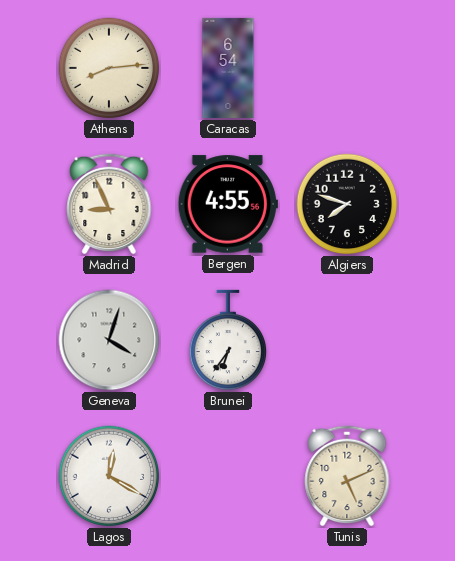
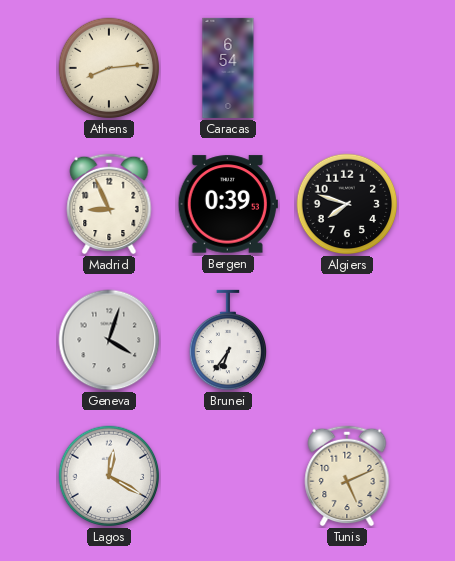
Bergen: 4:55 -> 0:39 (228, 204)
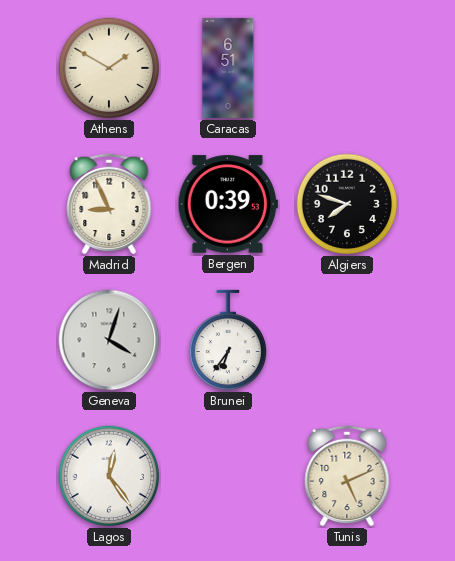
Athens: 8:14 -> 1:50 (109, 68)
Caracas: 6:54 -> 6:51 (228, 68)
Lagos: 12:20 -> 12:24 (109, 476)
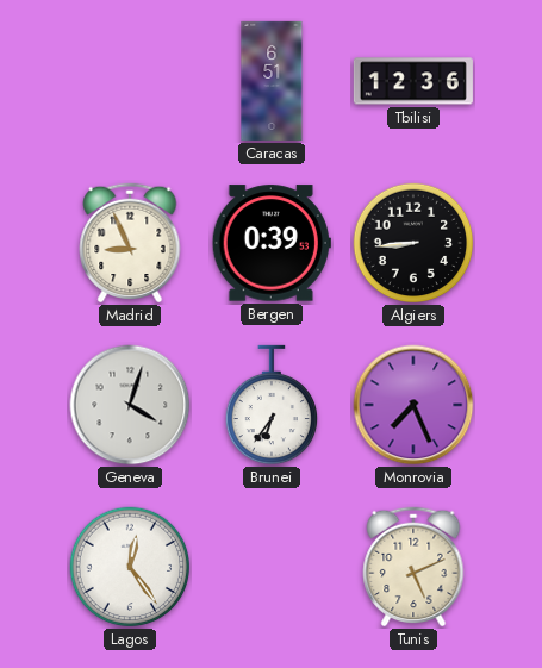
Athens: 1:50 -> none (109, 68)
Tbilisi: none -> 12:36 (413, 81)
Algiers: 7:48 -> 8:44 (413, 243)
Monrovia: none -> 7:26 (413, 405)
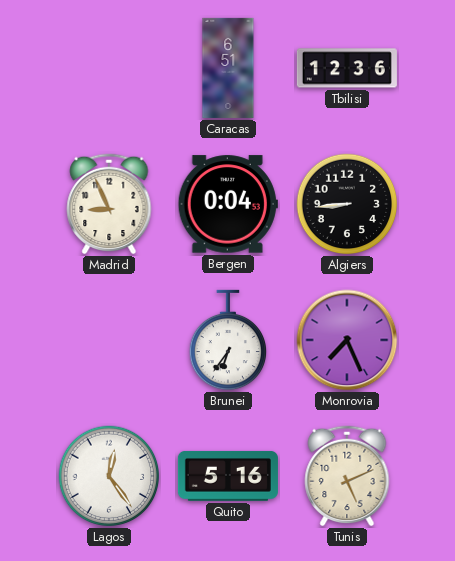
Bergen: 0:39 -> 0:04 (228, 204)
Geneva: 4:03 -> none (130, 405)
Quito: none -> 5:16 (228, 476)
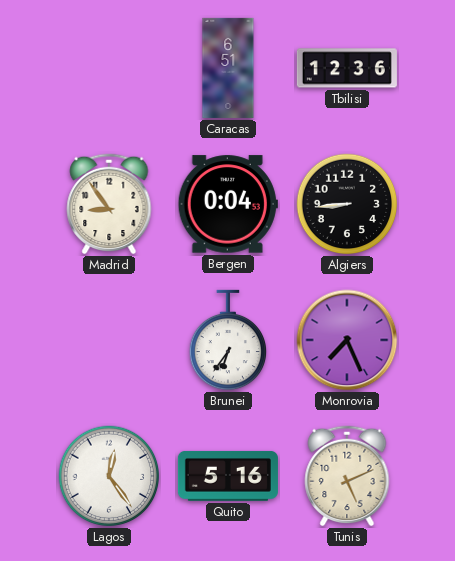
Madrid: 8:56 -> 8:54 (109, 204)
